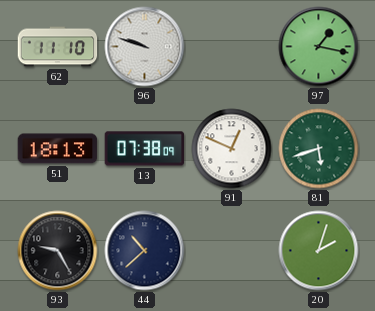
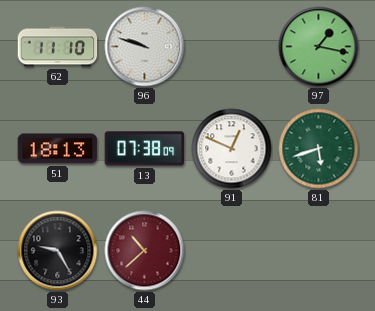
44 dial: navy -> burgundy (145, 251)
20: 2:03 -> none (319, 251)
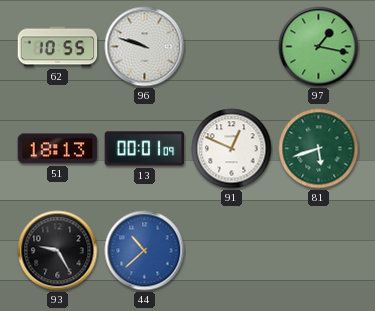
62: 11:10 -> 10:55 (58, 47)
13: 07:38 -> 00:01 (145, 149)
44 dial: burgundy -> blue (145, 251)
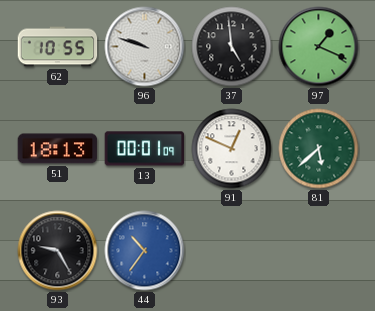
37: none -> 4:59 (232, 47)
97: 1:17 -> 1:19 (319, 47)
81: 5:42 -> 5:38 (319, 149)
44: 10:38 -> 10:36 (145, 251)
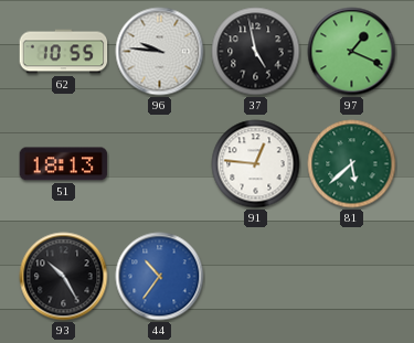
96: 9:48 -> 9:46 (160, 52)
37: 4:59 -> 4:58 (256, 52)
13: 00:01 -> none (145, 149)
91: 12:49 -> 12:46 (256, 164)
93: 9:25 -> 10:25 (64, 277)
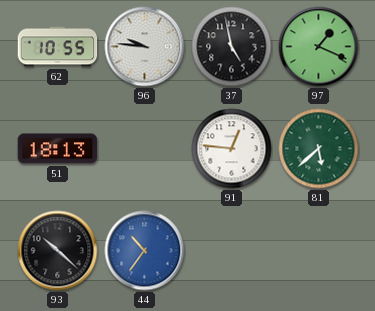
93: 10:25 -> 10:22 (58, 251)
